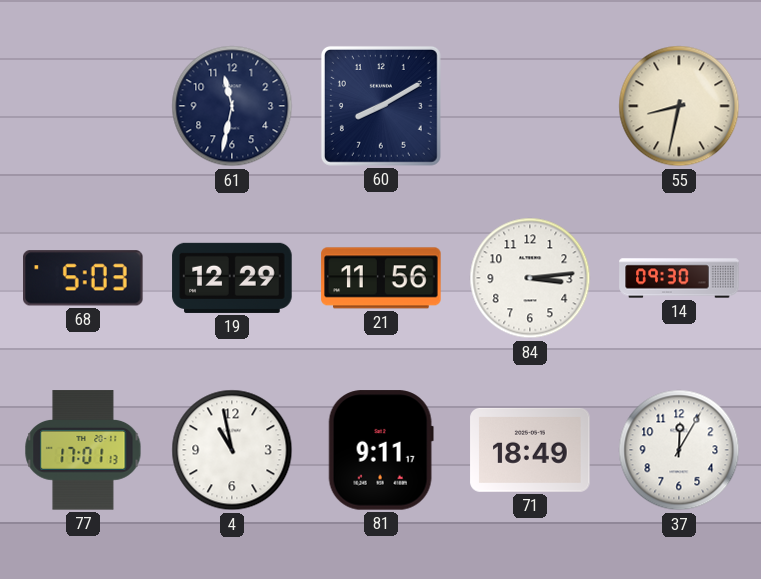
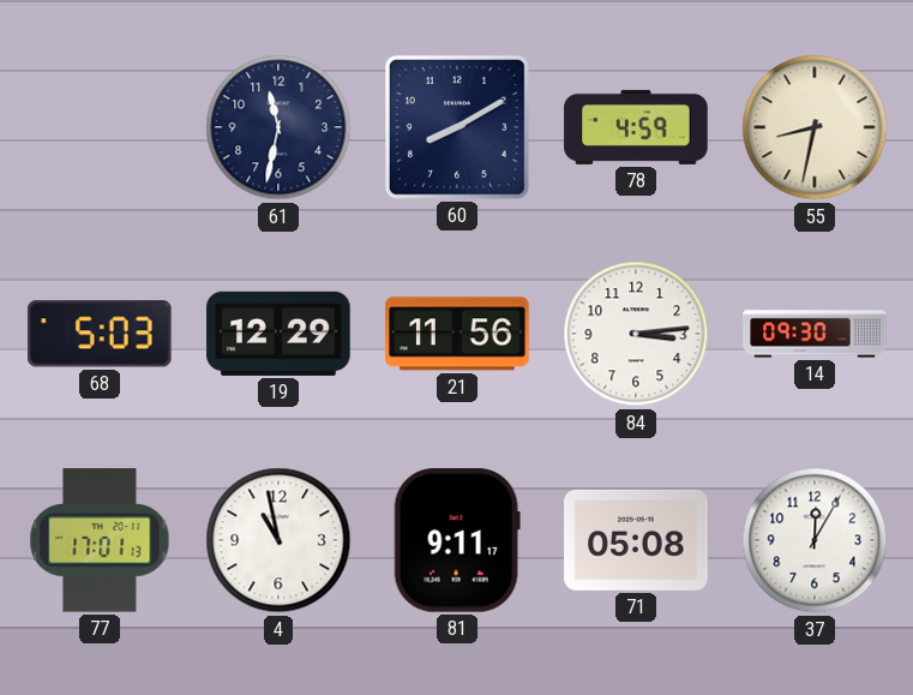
78: none -> 4:59 (636, 127)
71: 18:49 -> 05:08 (636, 540)
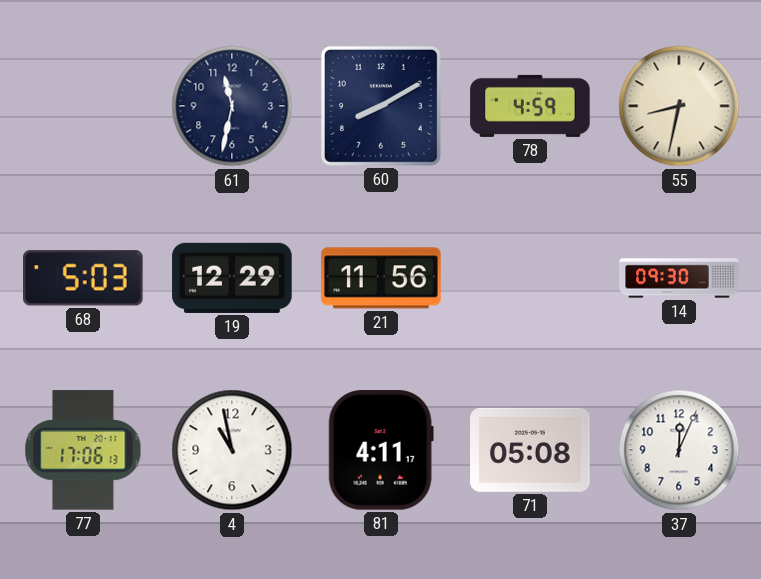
84: 3:14 -> none (636, 334)
77: 17:01 -> 17:06 (83, 450)
81: 9:11 -> 4:11 (381, 450)
37: 12:05 -> 12:04 (679, 450)
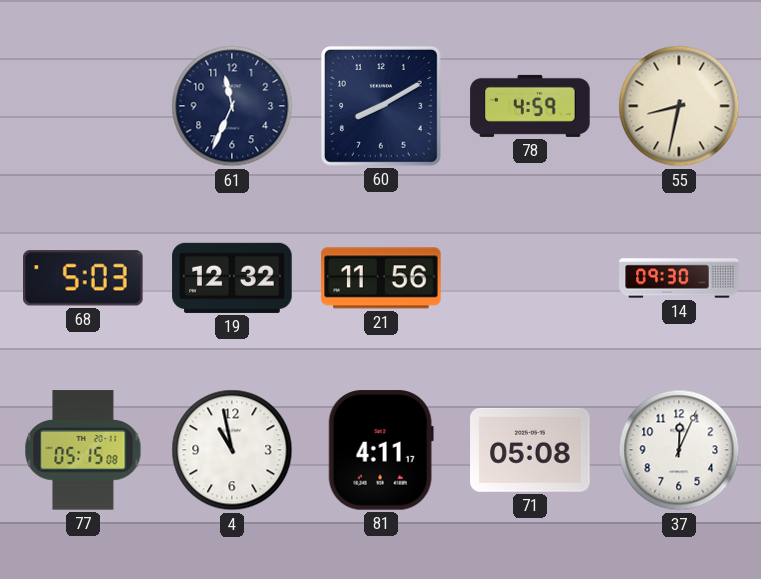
61: 11:32 -> 11:34 (232, 106)
19: 12:29 -> 12:32 (232, 278)
77: 17:06 -> 05:15 (83, 450)
